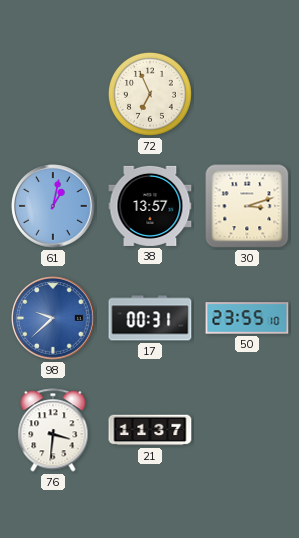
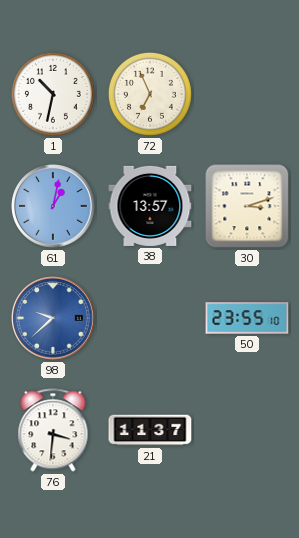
1: none -> 10:32 (53, 94)
17: 00:31 -> none (150, 318)
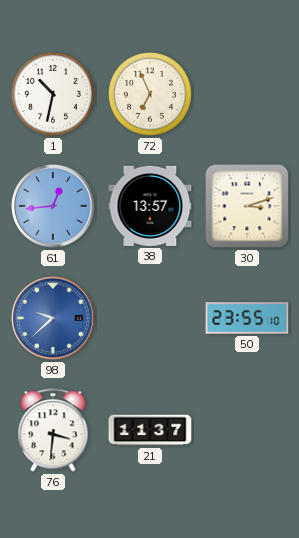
61: 1:02 -> 12:44 (54, 207)
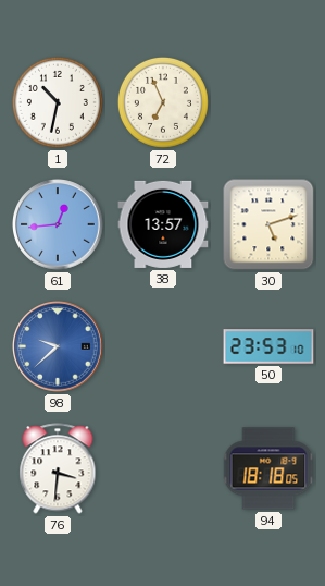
30: 3:12 -> 5:12 (268, 224)
50: 23:55 -> 23:53 (268, 346)
21: 11:37 -> none (150, 430)
94: none -> 18:18 (268, 468)
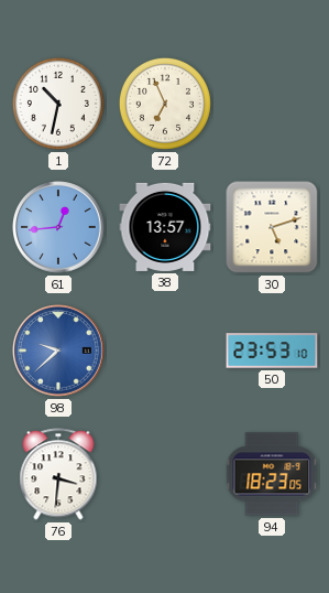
94: 18:18 -> 18:23 (272, 474)
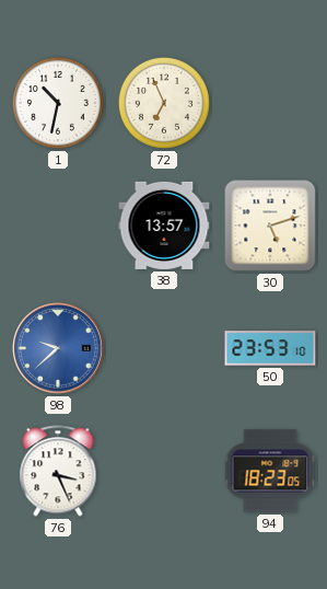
61: 12:44 -> none (59, 228)
76: 3:31 -> 3:26 (58, 471)
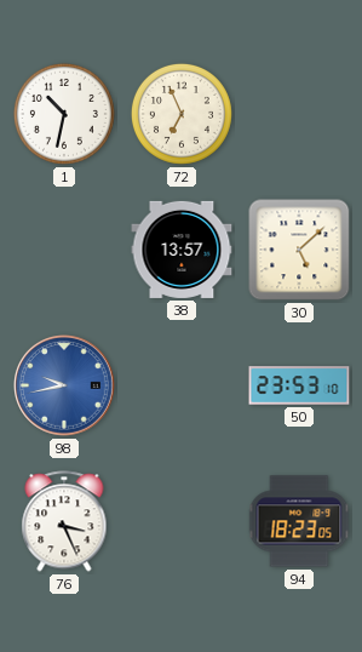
30: 5:12 -> 5:08 (299, 250)
98: 9:38 -> 9:43 (65, 387)
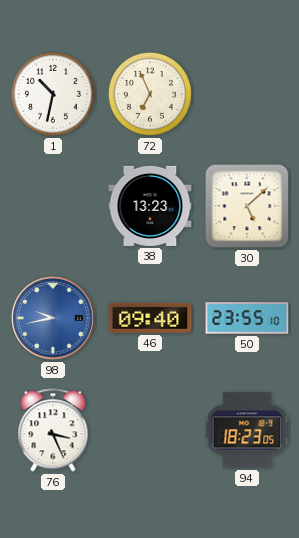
38: 13:57 -> 13:23 (150, 206)
46: none -> 09:40 (150, 318)
50: 23:53 -> 23:55 (247, 318)
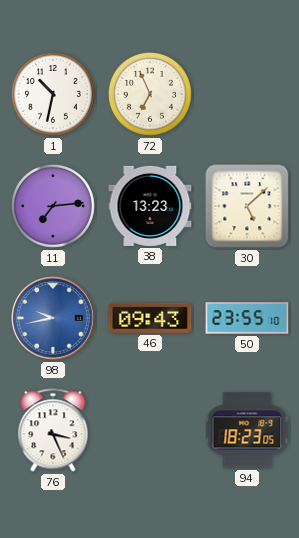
11: none -> 7:14 (53, 206)
46: 09:40 -> 09:43 (150, 318)
